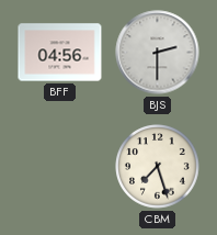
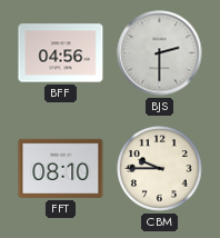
FFT: none -> 08:10 (61, 168)
CBM: 7:27 -> 9:45 (160, 169)
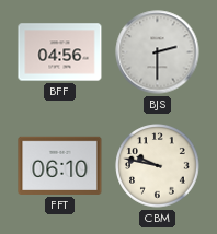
FFT: 08:10 -> 06:10 (60, 165)
CBM: 9:45 -> 9:47 (158, 166)
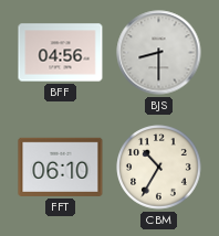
BJS: 2:30 -> 8:30 (159, 53)
CBM: 9:47 -> 10:35 (159, 168)
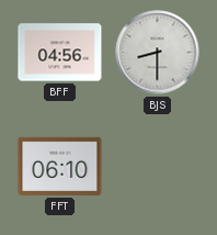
CBM: 10:35 -> none (159, 168)
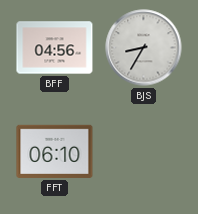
BJS: 8:30 -> 8:35 (144, 48)
